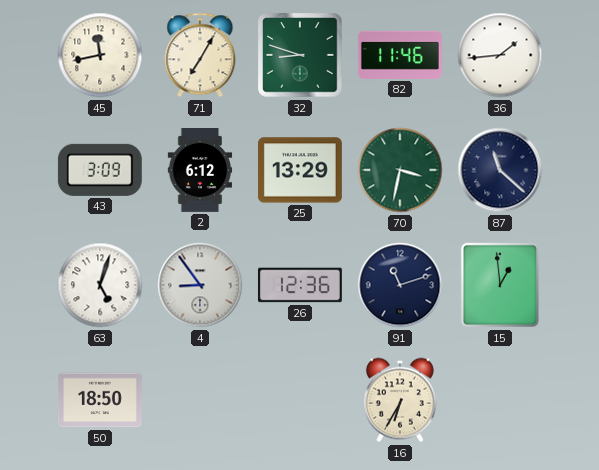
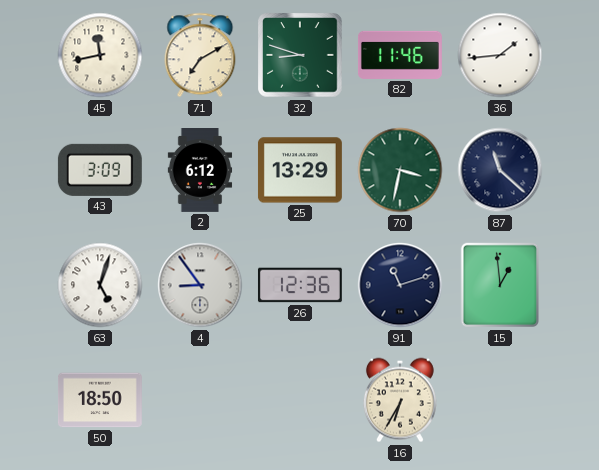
71: 7:05 -> 7:10 (200, 55)
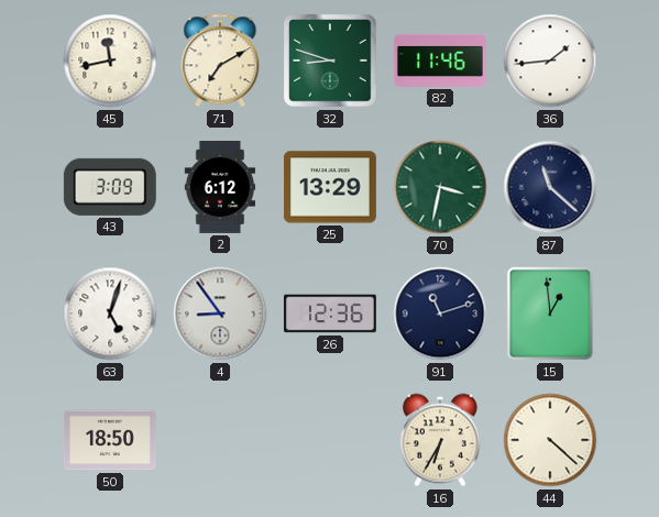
44: none -> 4:22 (550, 440)
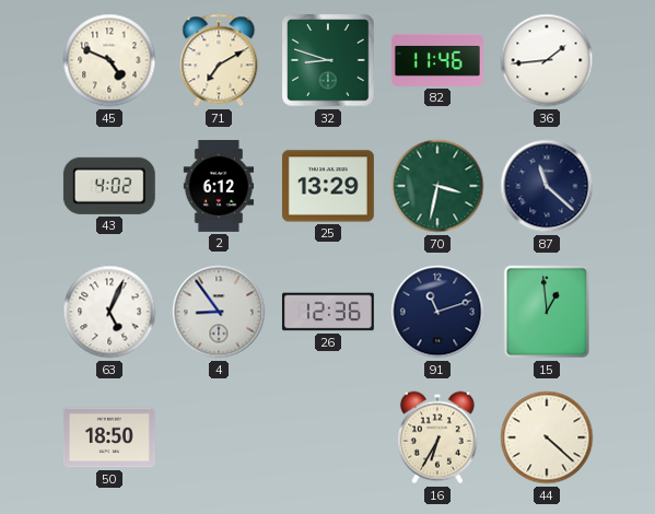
45: 11:43 -> 4:49 (109, 60)
43: 3:09 -> 4:02 (109, 186)
63: 5:03 -> 5:04 (109, 312)
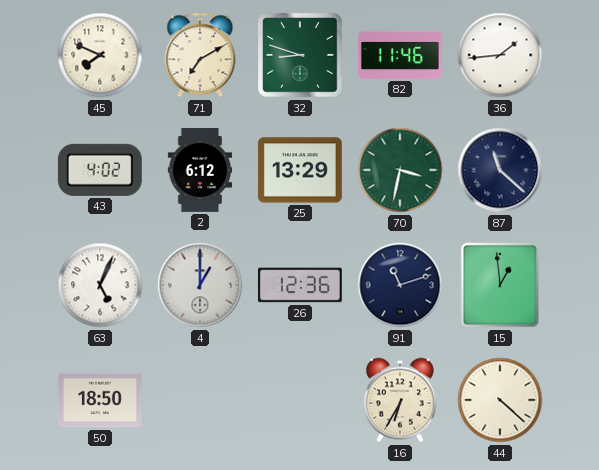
45: 4:49 -> 7:49 (100, 55)
4: 8:54 -> 1:00 (200, 285)
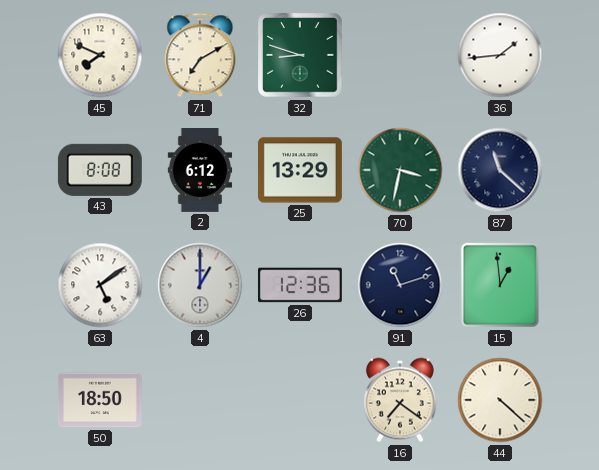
82: 11:46 -> none (400, 55)
43: 4:02 -> 8:08 (100, 170)
63: 5:04 -> 5:09 (100, 285)
16: 6:35 -> 7:21 (400, 400)
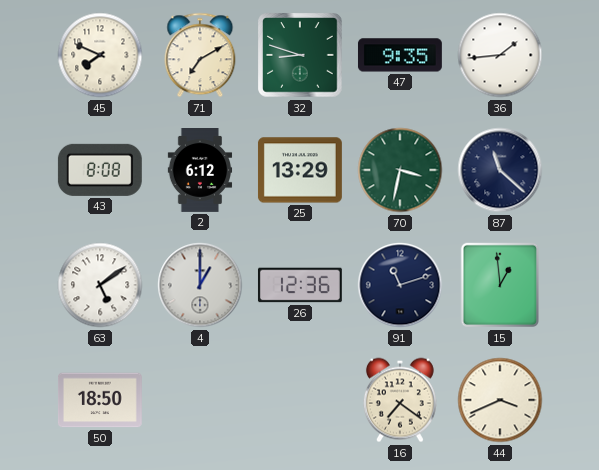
47: none -> 9:35 (400, 55)
44: 4:22 -> 3:41 (500, 400)
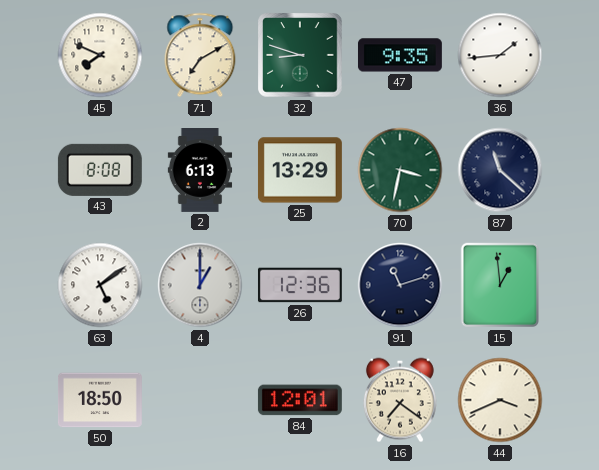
2: 6:12 -> 6:13 (200, 171)
84: none -> 12:01 (300, 400)
